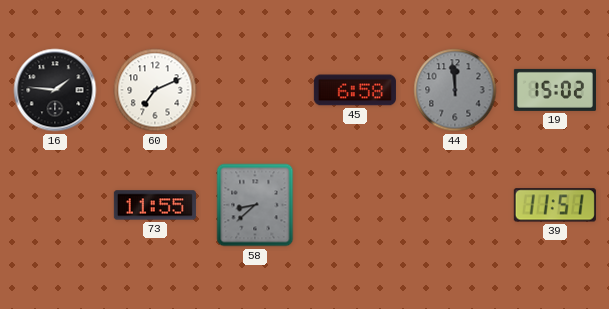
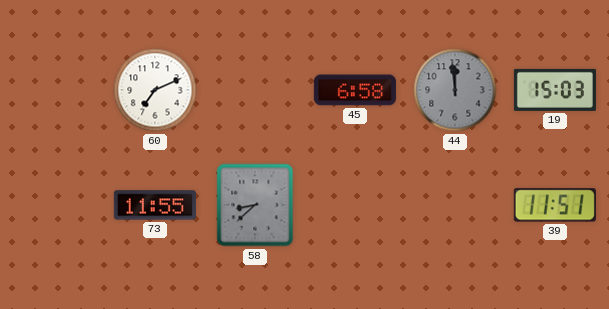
16: 1:46 -> none (55, 90)
19: 15:02 -> 15:03 (555, 90)
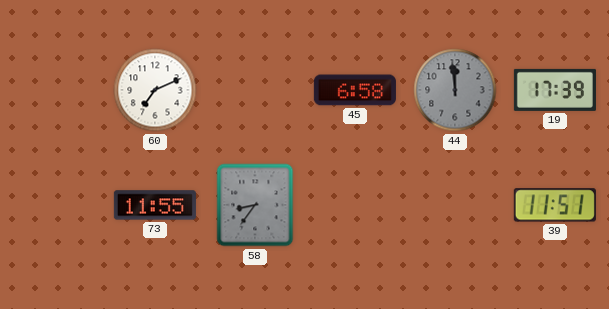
19: 15:03 -> 17:39 (555, 90)
58: 8:38 -> 8:36 (255, 205)
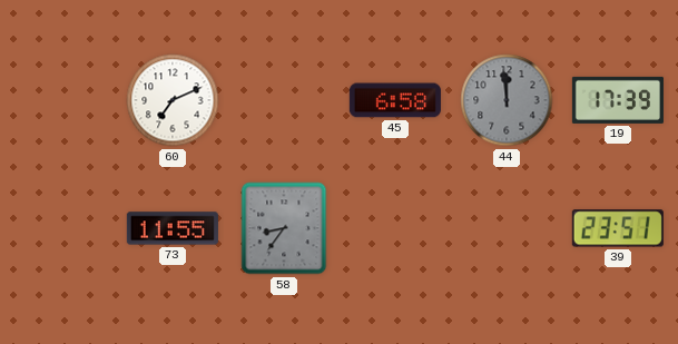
39: 11:51 -> 23:51 (618, 228)
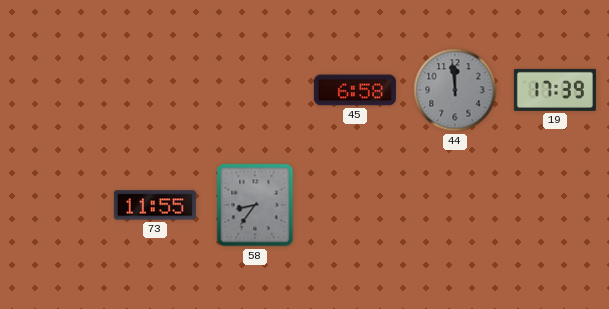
60: 7:11 -> none (173, 100)
39: 23:51 -> none (618, 228)
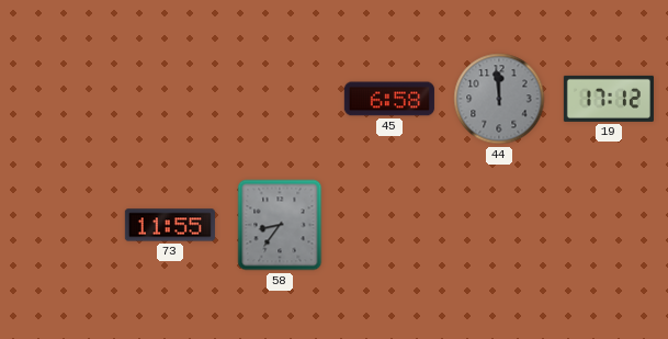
19: 17:39 -> 17:12 (609, 99)
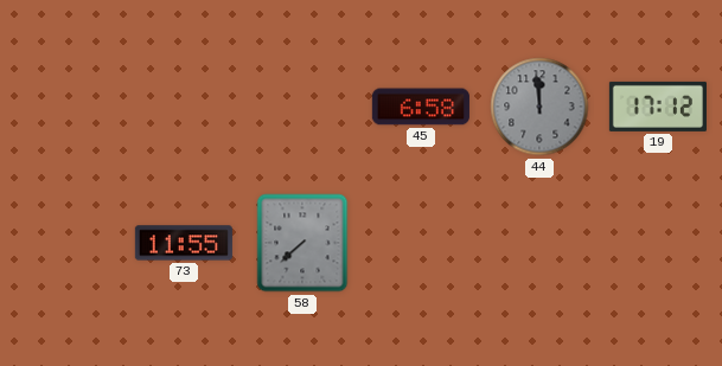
58: 8:36 -> 7:38 (302, 243)
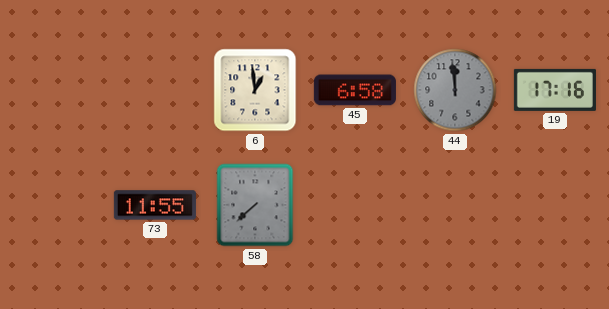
6: none -> 12:59 (255, 90)
19: 17:12 -> 17:16 (555, 90)
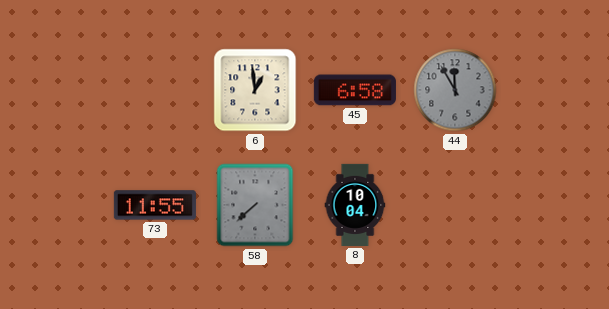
44: 11:59 -> 11:55 (455, 90)
19: 17:16 -> none (555, 90)
8: none -> 10:04 (355, 205)
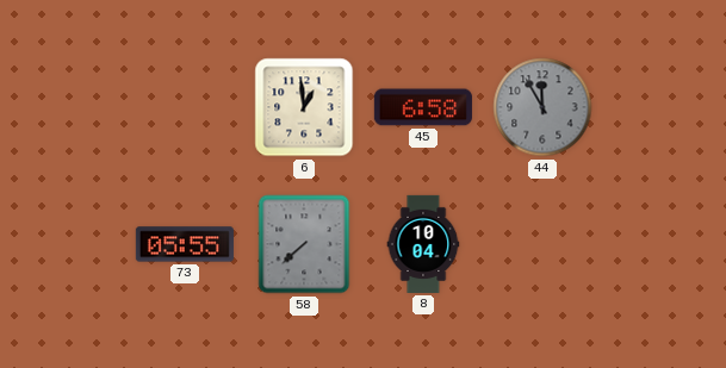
73: 11:55 -> 05:55 (185, 244)
